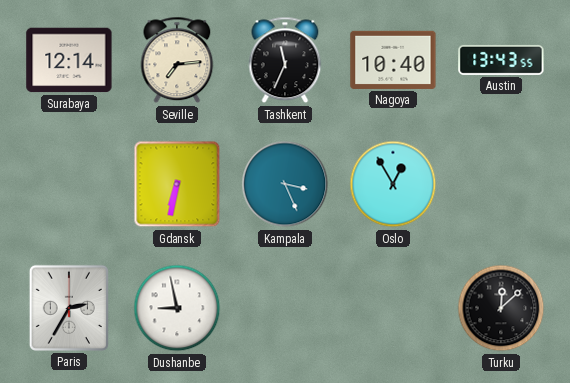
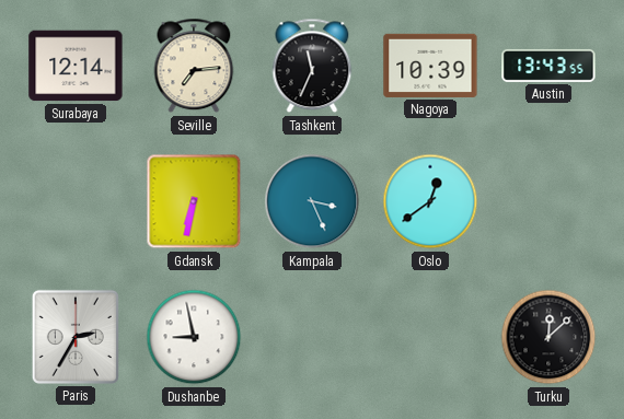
Nagoya: 10:40 -> 10:39 (430, 66)
Oslo: 12:55 -> 12:39 (430, 201)
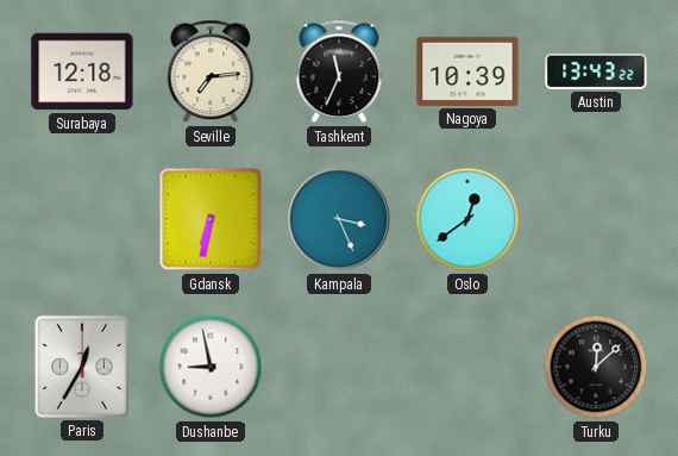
Surabaya: 12:14 -> 12:18 (82, 71)
Austin: 13:43:55 -> 13:43:22 (596, 71)
Paris: 2:35 -> 12:35 (82, 367)
